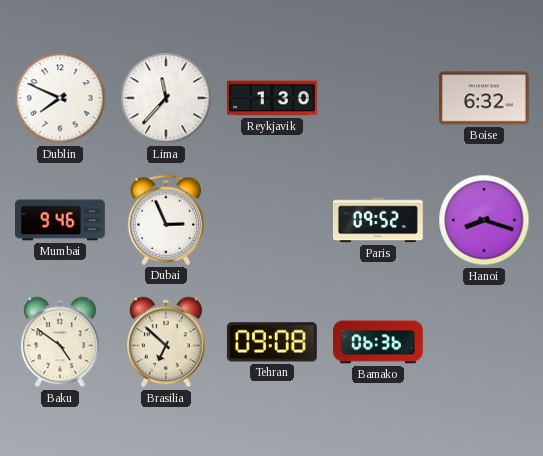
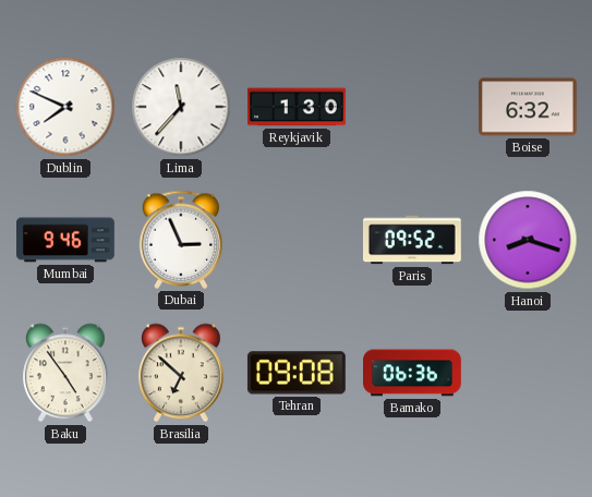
Baku: 4:51 -> 4:54 (67, 373)
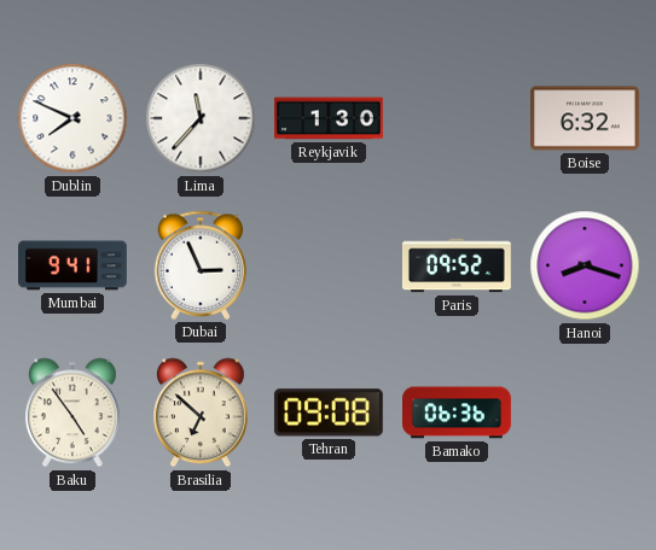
Mumbai: 9:46 -> 9:41 (74, 265)
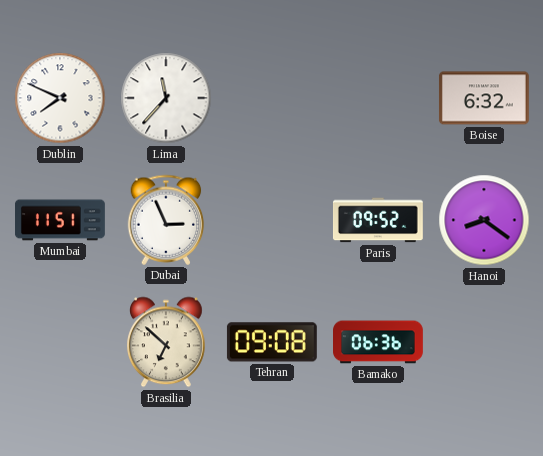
Reykjavik: 1:30 -> none (330, 118)
Mumbai: 9:41 -> 11:51 (61, 220)
Hanoi: 8:18 -> 8:21 (484, 220)
Baku: 4:54 -> none (74, 413)
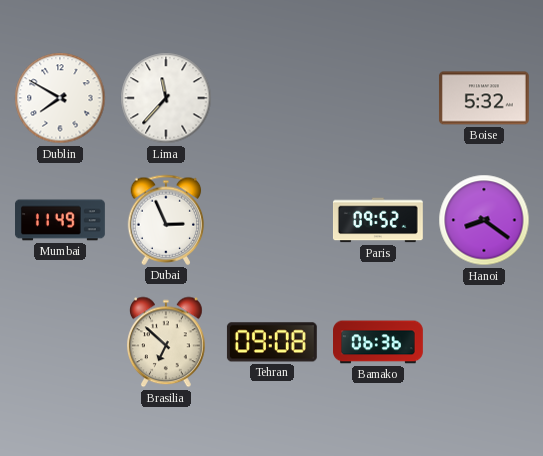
Dublin: 7:49 -> 7:50 (60, 98)
Boise: 6:32 -> 5:32 (484, 98)
Mumbai: 11:51 -> 11:49 (61, 220)
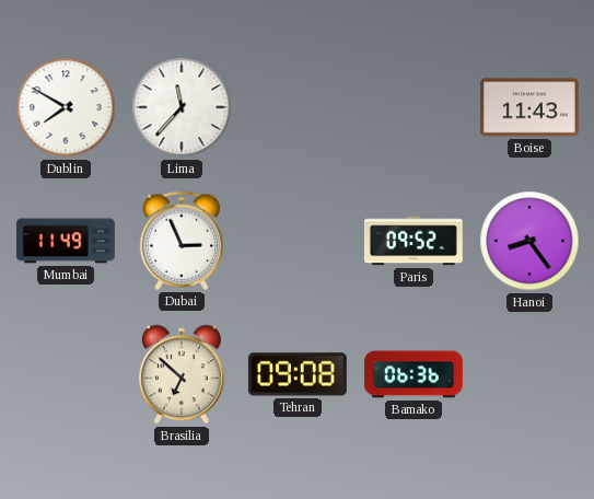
Boise: 5:32 -> 11:43 (529, 107)
Hanoi: 8:21 -> 8:24 (529, 241)
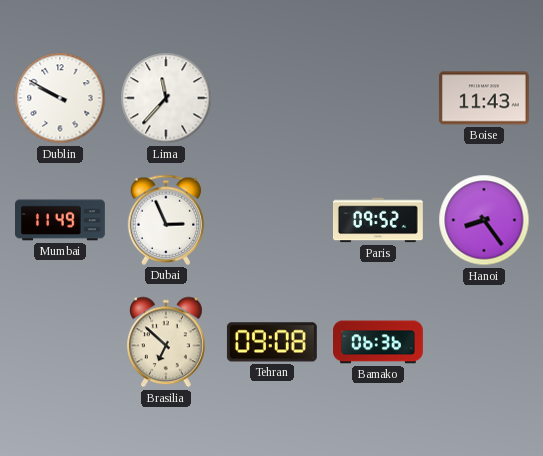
Dublin: 7:50 -> 9:50 (60, 98)
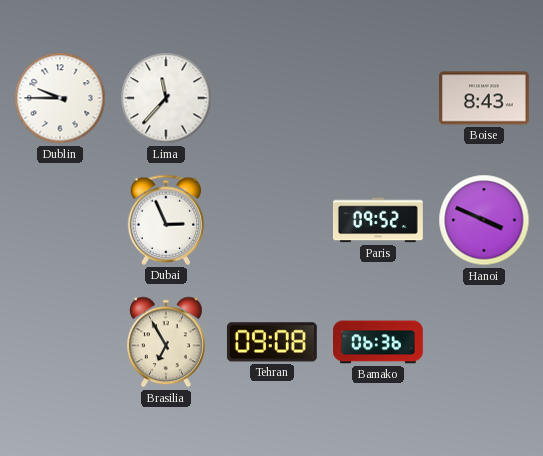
Dublin: 9:50 -> 9:45 (60, 98)
Boise: 11:43 -> 8:43 (484, 98)
Mumbai: 11:49 -> none (61, 220)
Hanoi: 8:24 -> 3:49 (484, 220)
Brasilia: 6:52 -> 6:55 (167, 342)
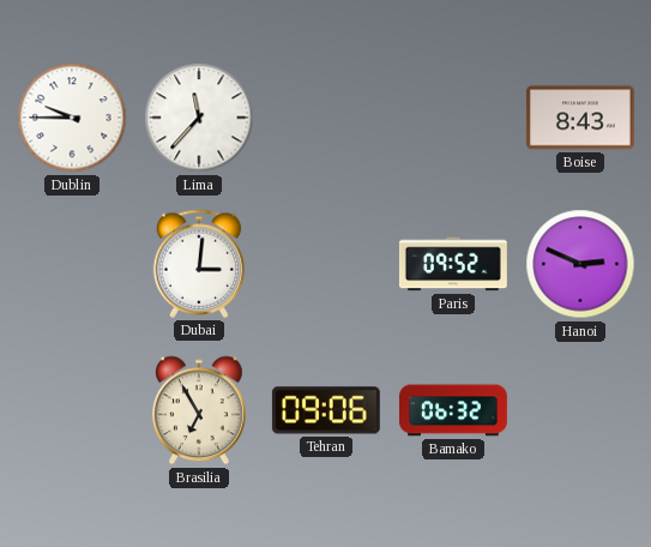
Dubai: 2:56 -> 3:01 (199, 264)
Hanoi: 3:49 -> 2:49 (580, 264)
Tehran: 09:08 -> 09:06 (326, 410)
Bamako: 06:36 -> 06:32 (454, 410)
